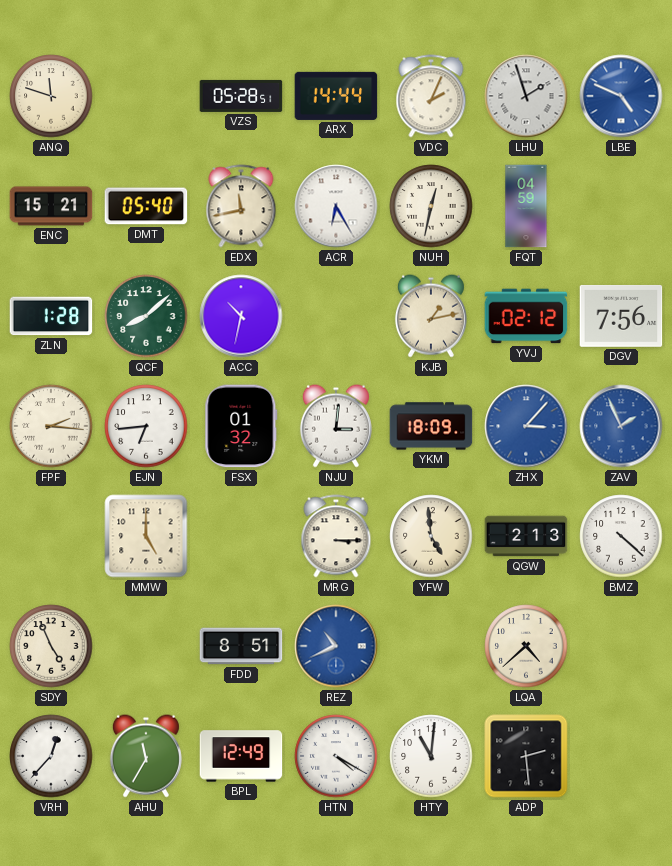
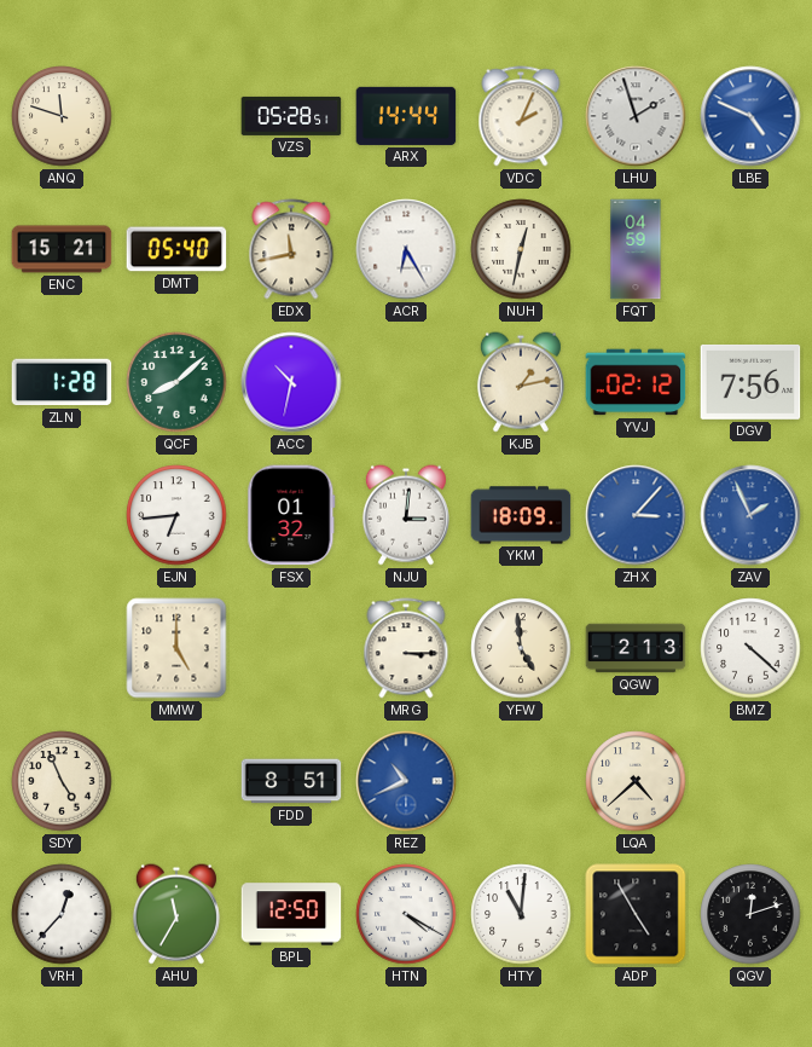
FPF: 2:16 -> none (51, 426)
BPL: 12:49 -> 12:50 (291, 914)
ADP: 2:29 -> 4:55 (636, 914)
QGV: none -> 12:12 (750, 914)
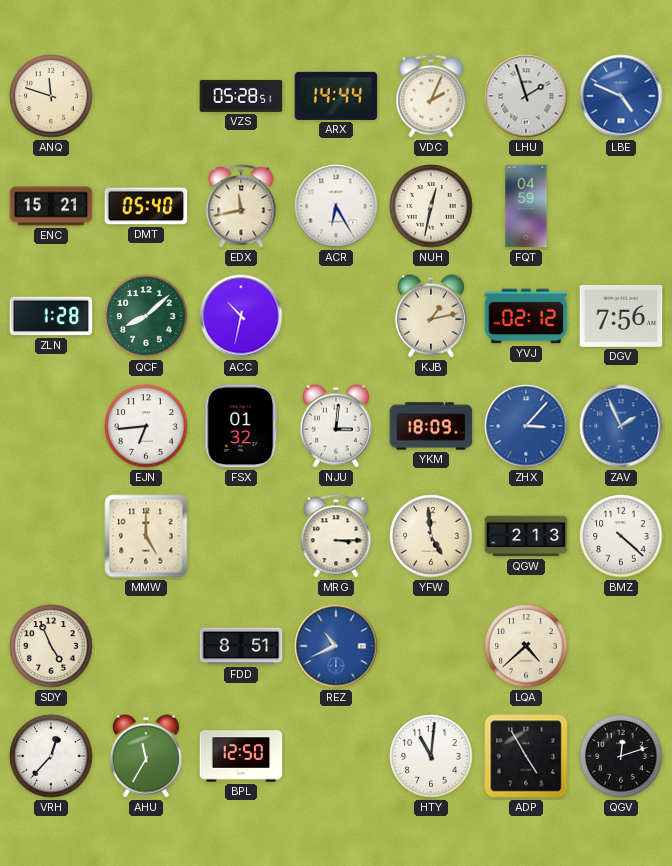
HTN: 4:20 -> none (406, 914)
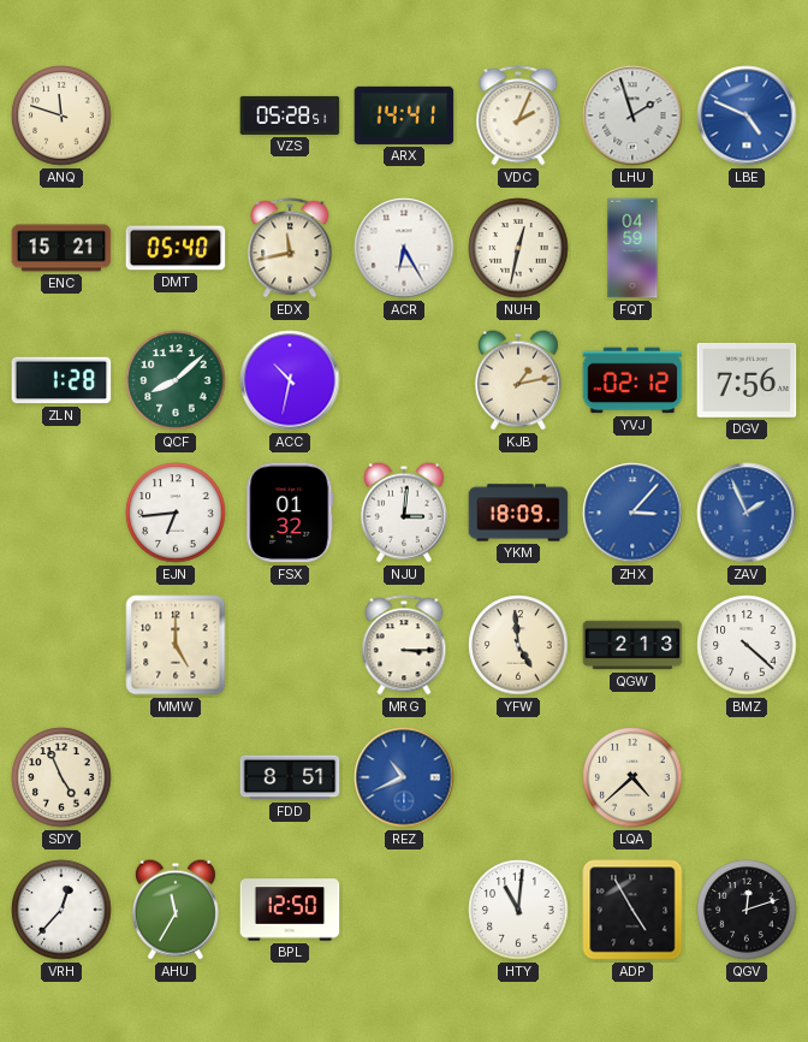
ARX: 14:44 -> 14:41 (404, 116)
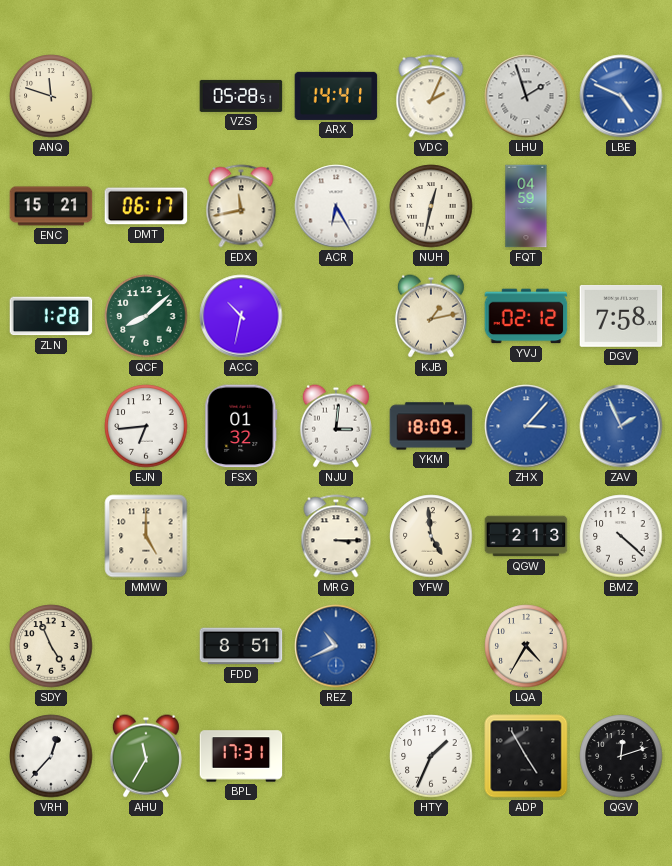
DMT: 05:40 -> 06:17 (146, 206)
DGV: 7:56 -> 7:58 (621, 316)
LQA: 4:38 -> 4:35 (526, 646)
BPL: 12:50 -> 17:31 (241, 756)
HTY: 11:01 -> 1:34 (431, 756)
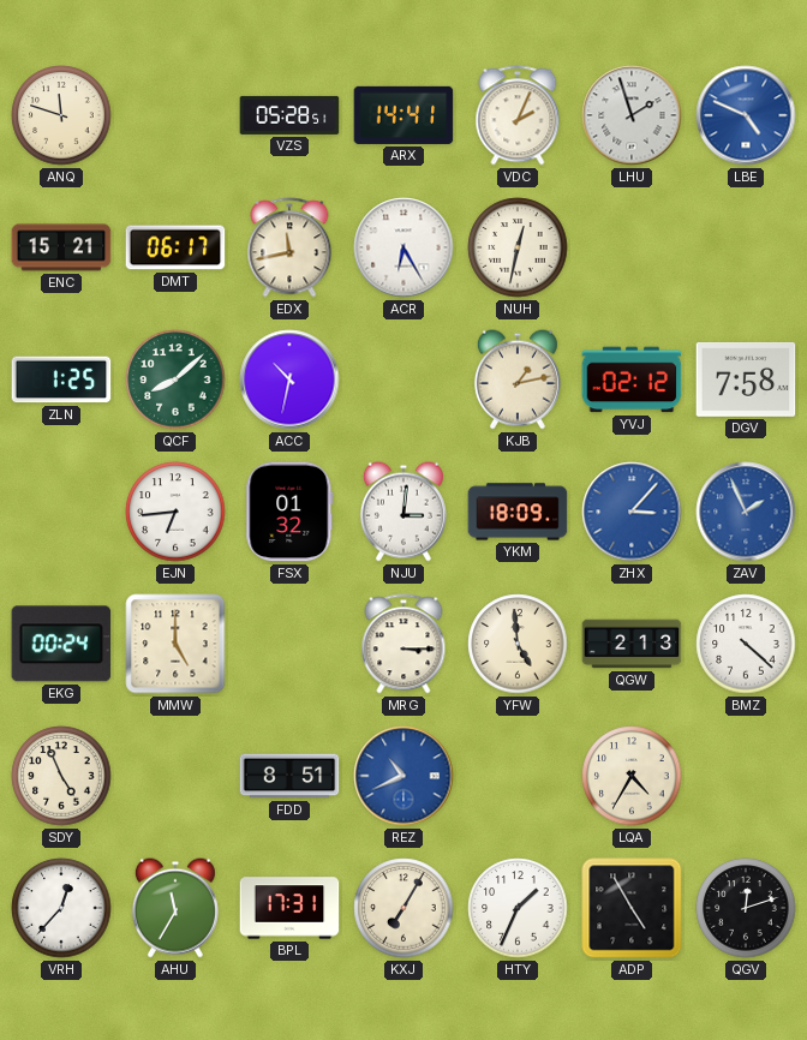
FQT: 04:59 -> none (526, 206)
ZLN: 1:28 -> 1:25 (61, 379)
EKG: none -> 00:24 (61, 644)
KXJ: none -> 7:05 (403, 908)
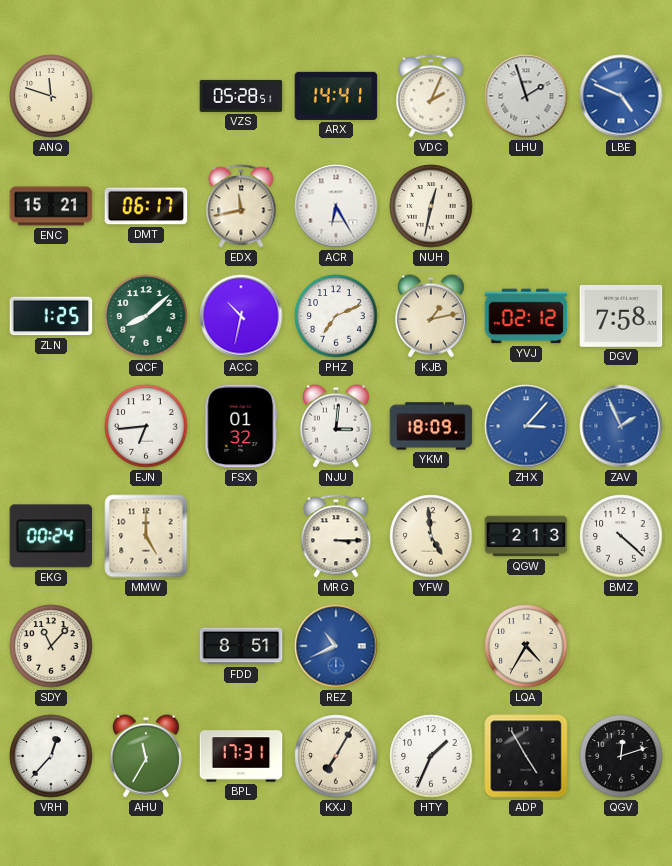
PHZ: none -> 7:11 (336, 316)
SDY: 4:56 -> 11:07 (51, 646)
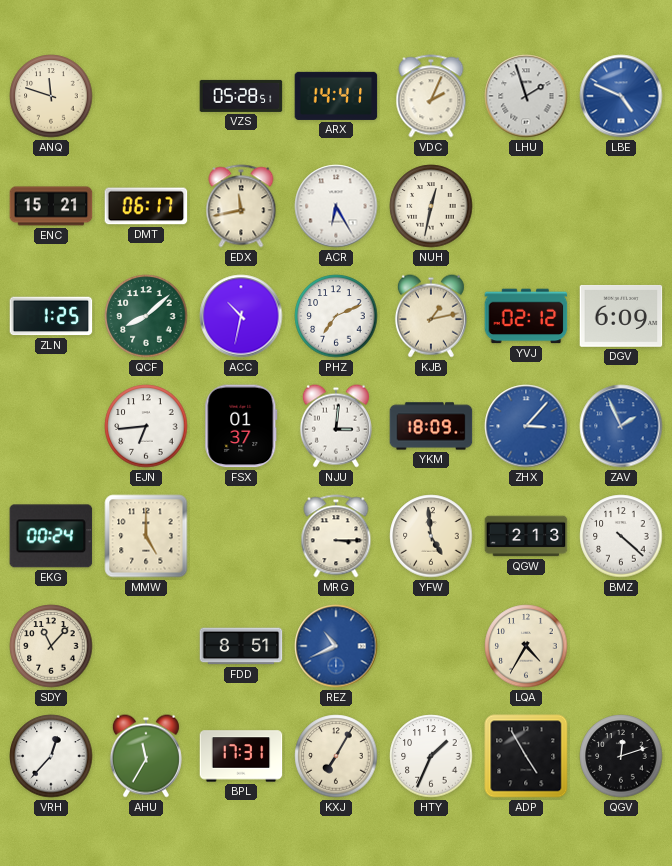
DGV: 7:58 -> 6:09 (621, 316)
FSX: 01:32 -> 01:37 (241, 426)
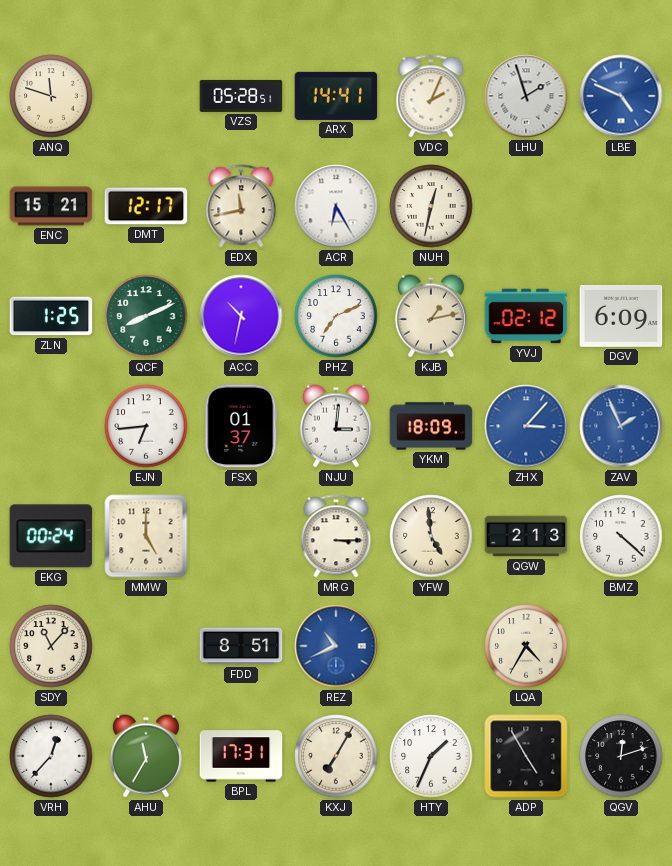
DMT: 06:17 -> 12:17 (146, 206)
QCF: 8:08 -> 8:11 (146, 316)
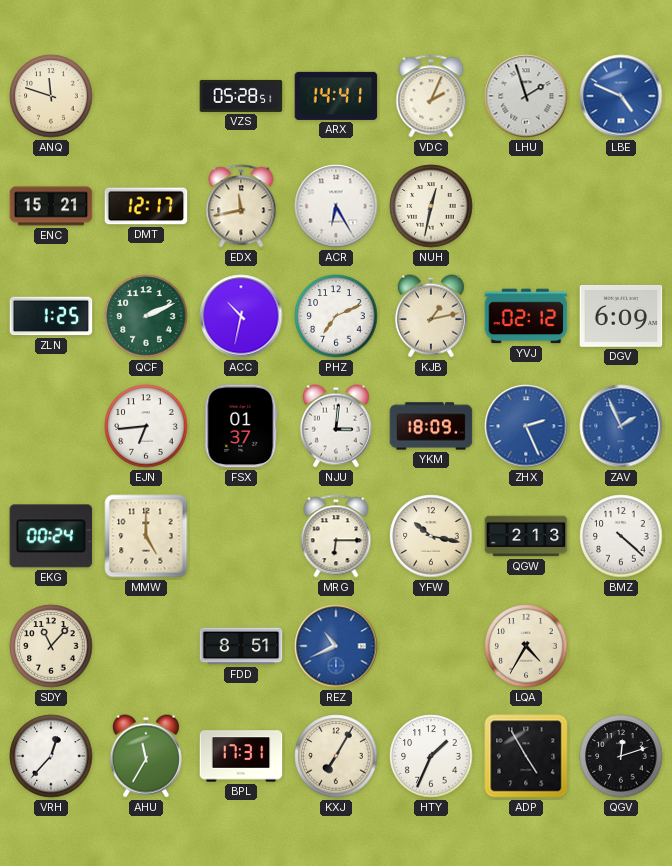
QCF: 8:11 -> 2:11 (146, 316)
ZHX: 3:07 -> 2:26 (526, 426)
MRG: 3:15 -> 6:15 (336, 536)
YFW: 4:59 -> 10:17 (431, 536)
